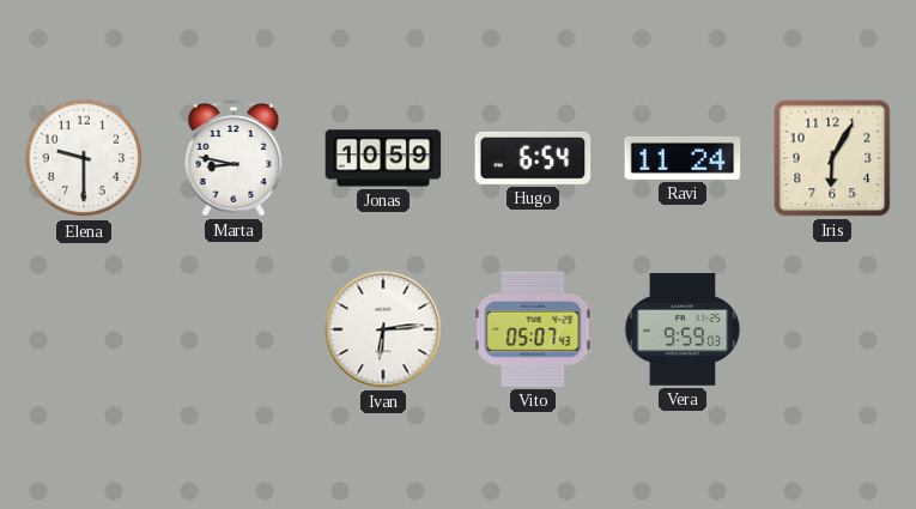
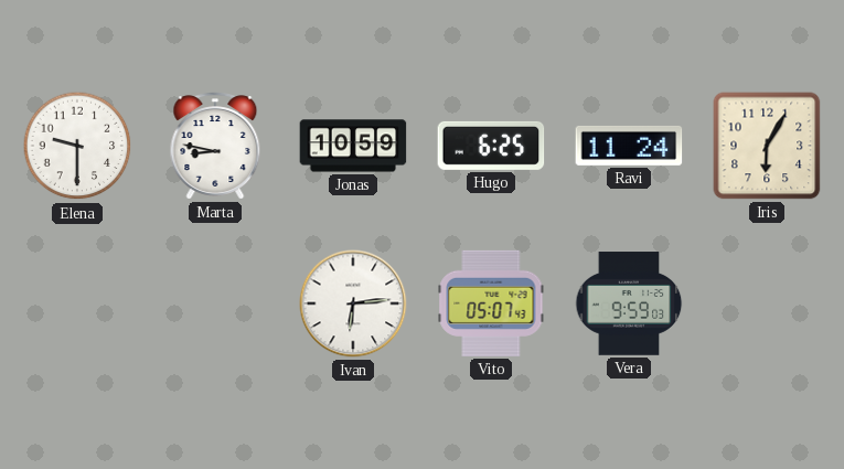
Hugo: 6:54 -> 6:25 (491, 146)
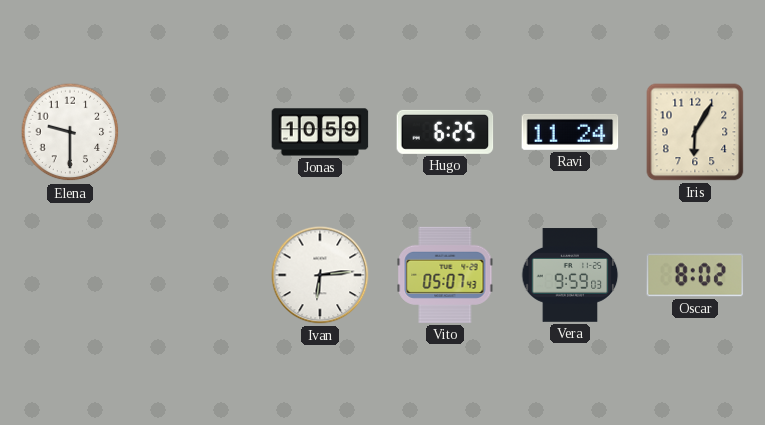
Marta: 8:47 -> none (215, 146)
Oscar: none -> 8:02 (695, 275)
